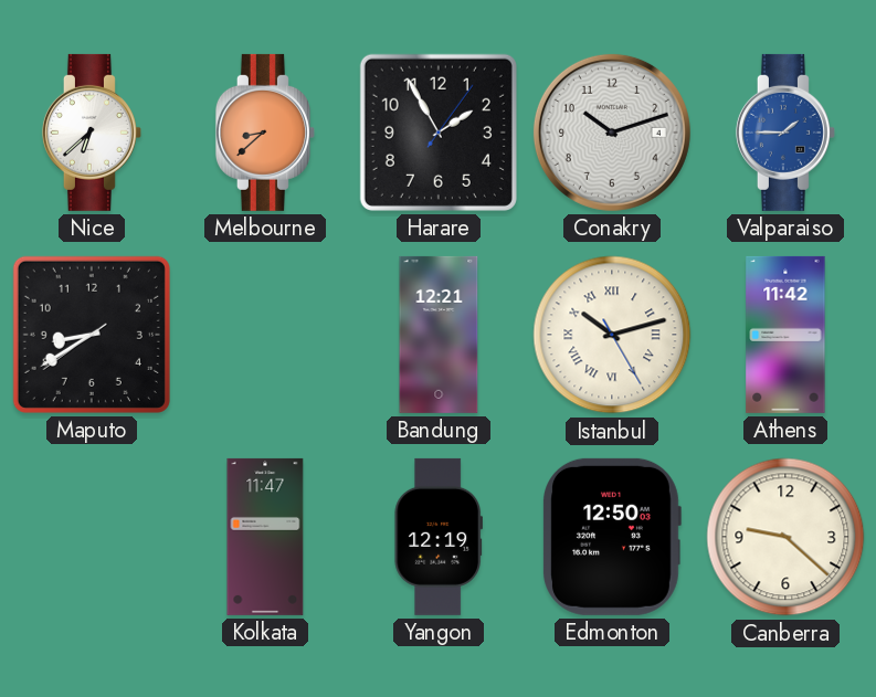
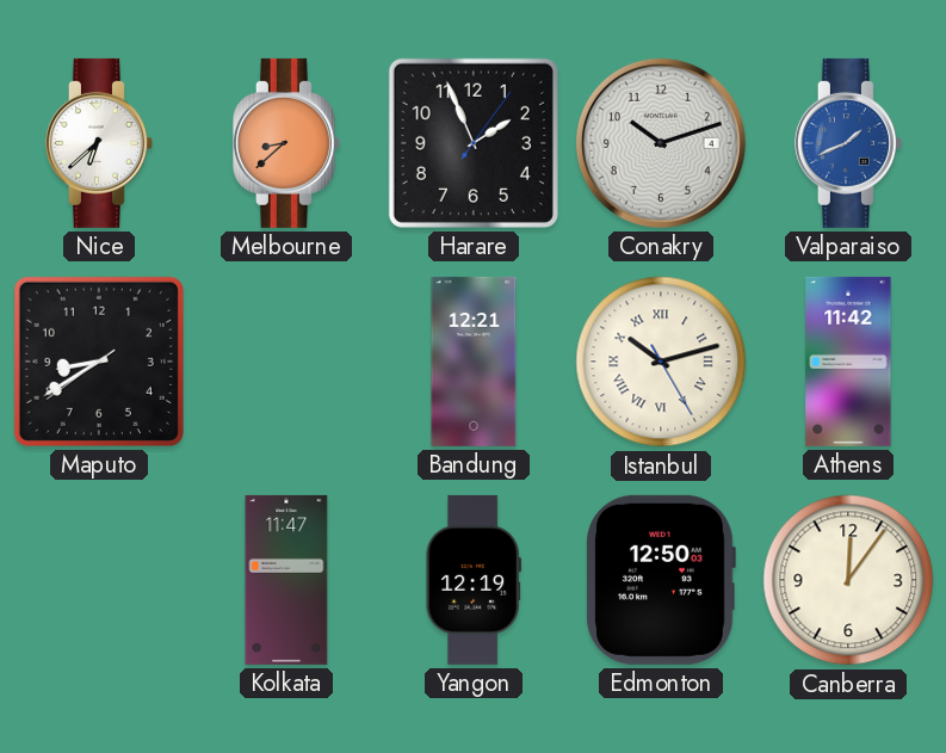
Harare: 1:55 -> 1:56 (474, 143)
Valparaiso: 1:45 -> 1:41 (848, 143)
Canberra: 9:22 -> 12:06 (848, 580)
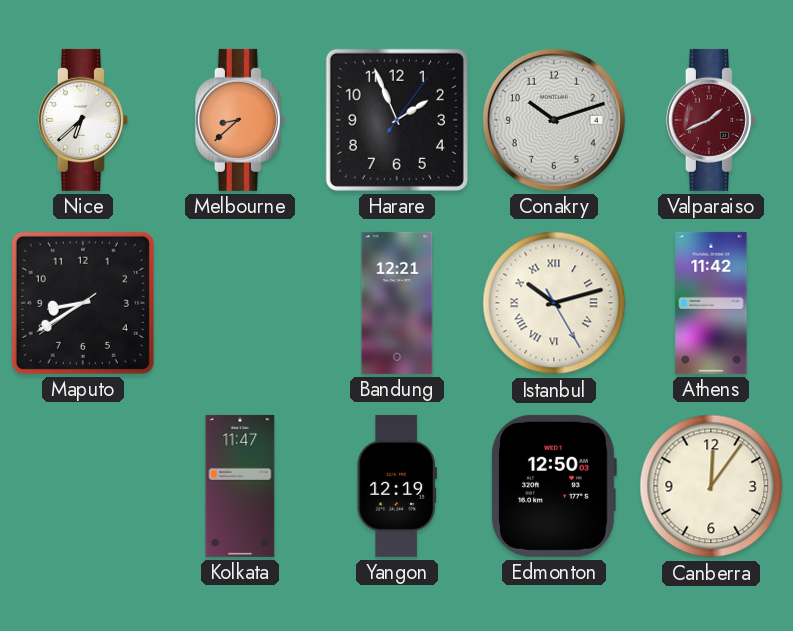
Valparaiso dial: blue -> burgundy (711, 120)
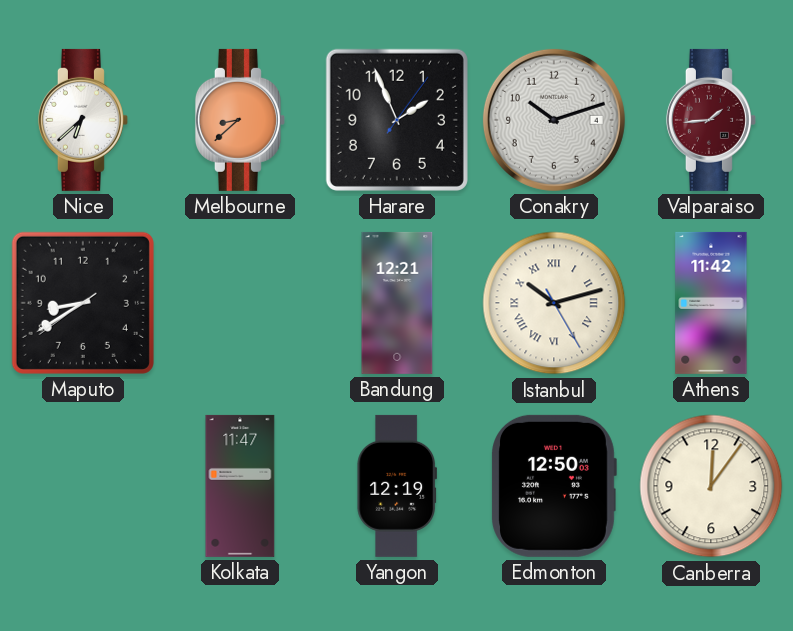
Valparaiso: 1:41 -> 1:44 (711, 120)
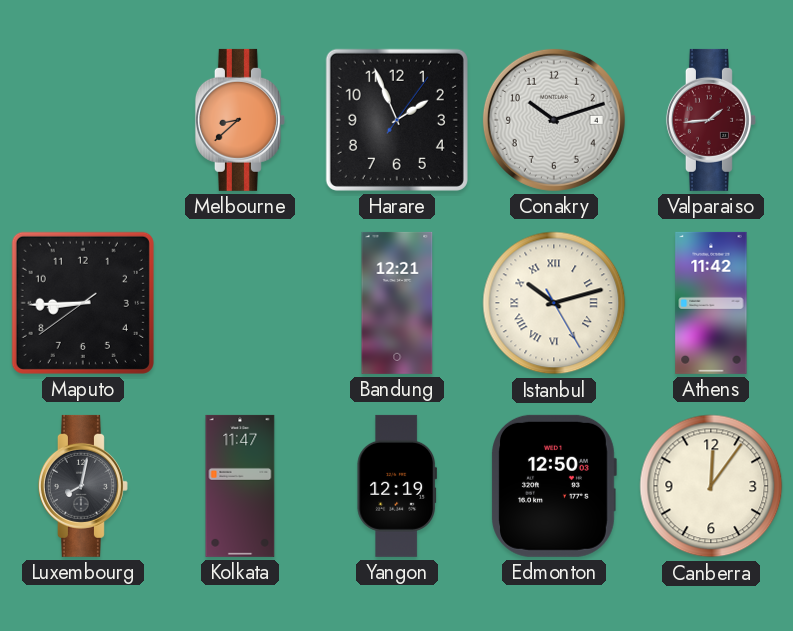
Nice: 6:38 -> none (83, 120)
Maputo: 8:39 -> 8:44 (83, 303)
Luxembourg: none -> 8:02 (83, 486)
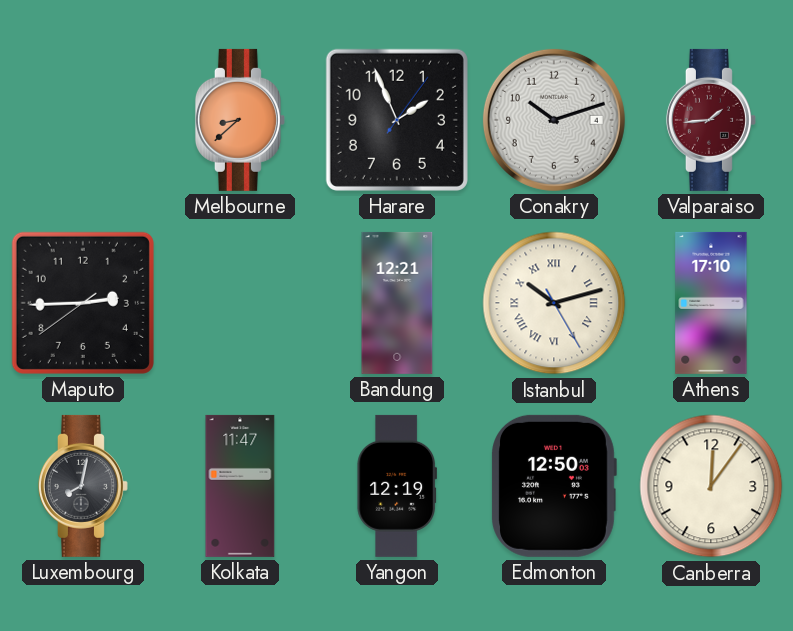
Maputo: 8:44 -> 2:44 (83, 303)
Athens: 11:42 -> 17:10 (711, 303)
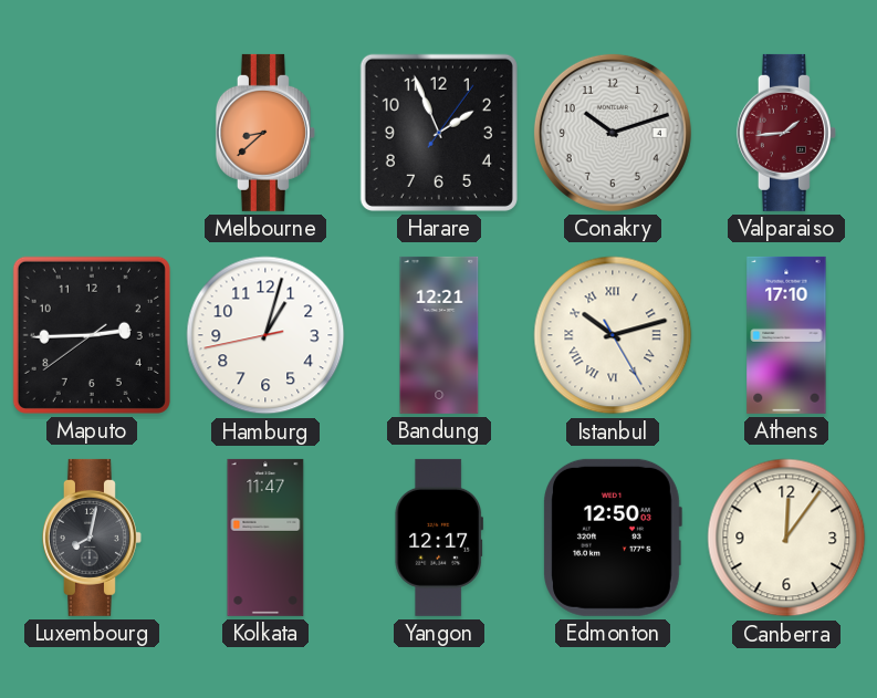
Hamburg: none -> 1:02 (265, 335)
Yangon: 12:19 -> 12:17 (438, 538)
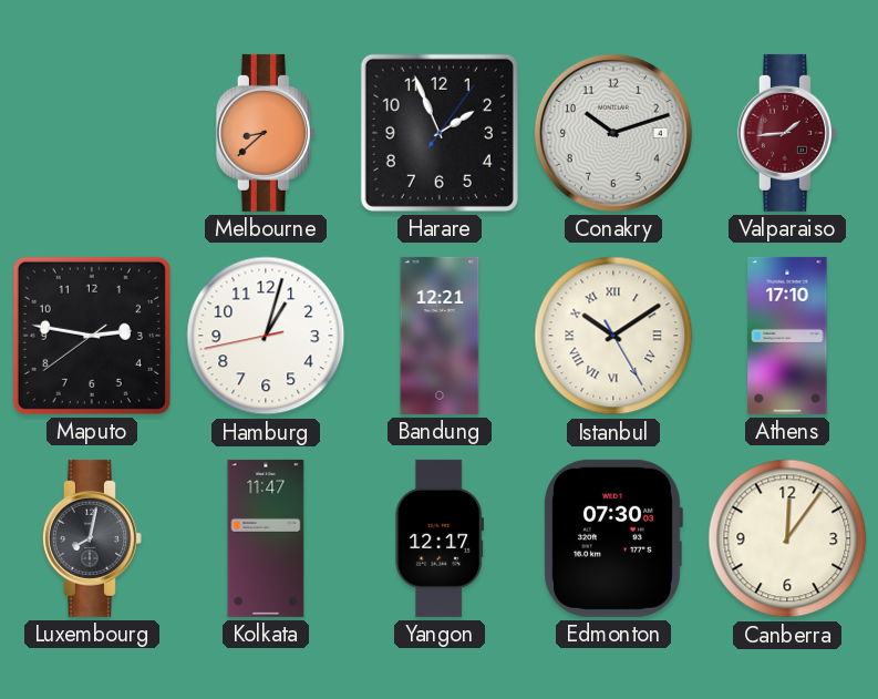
Maputo: 2:44 -> 2:46 (92, 336)
Istanbul: 10:12 -> 10:09 (613, 336)
Edmonton: 12:50 -> 07:30 (613, 538)
